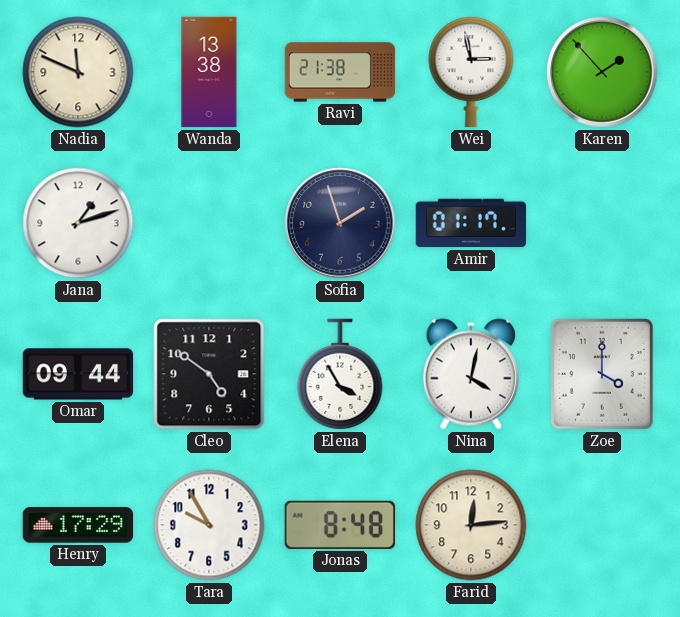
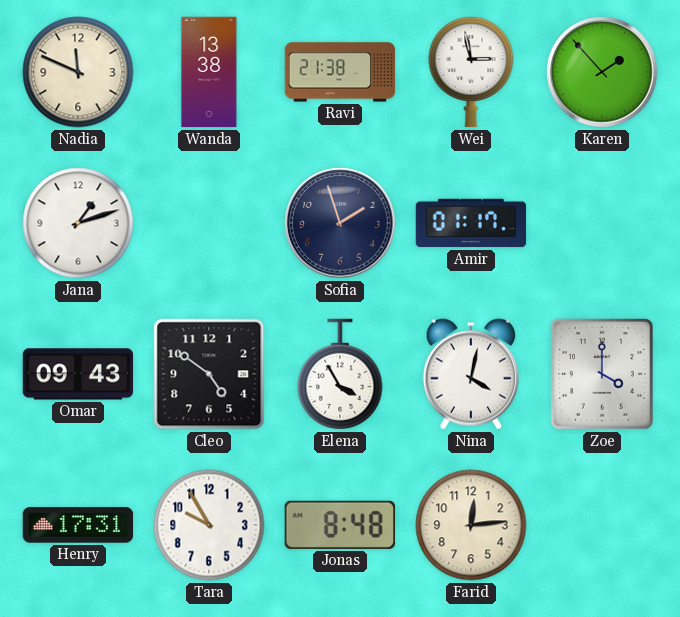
Omar: 09:44 -> 09:43 (78, 374)
Henry: 17:29 -> 17:31 (78, 525)
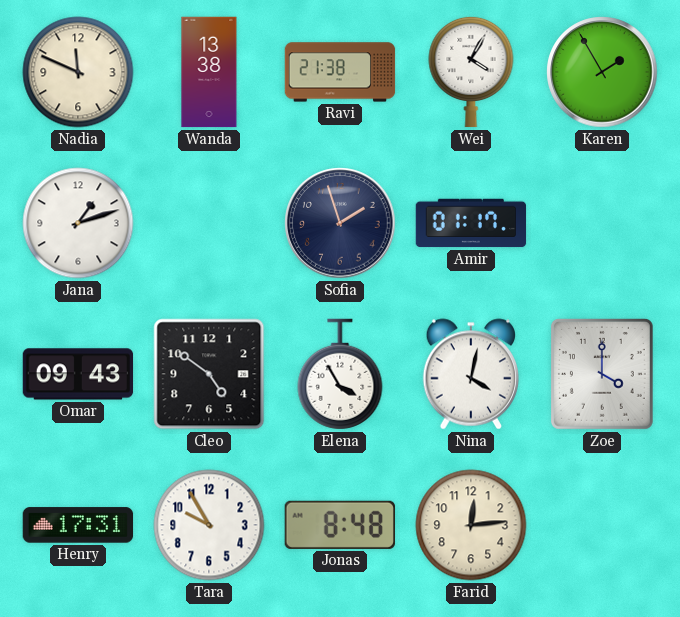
Wei: 2:58 -> 4:05 (471, 72)
Karen: 1:53 -> 1:55 (602, 72)
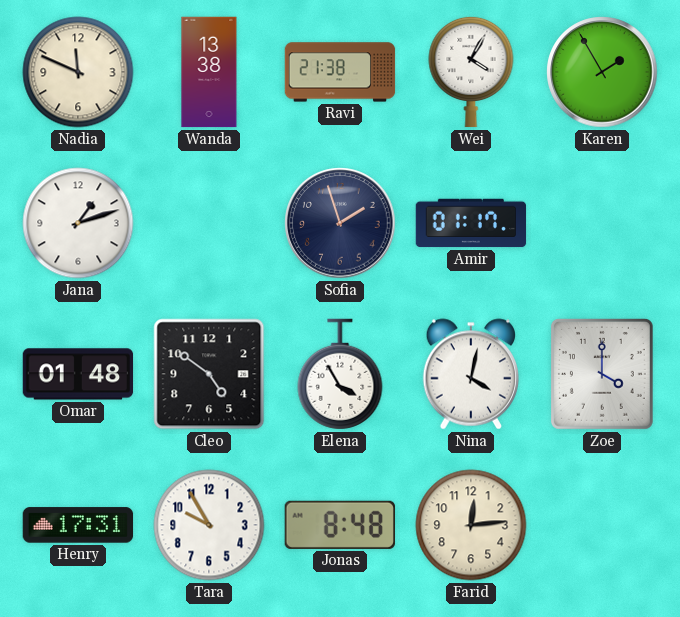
Omar: 09:43 -> 01:48 (78, 374)
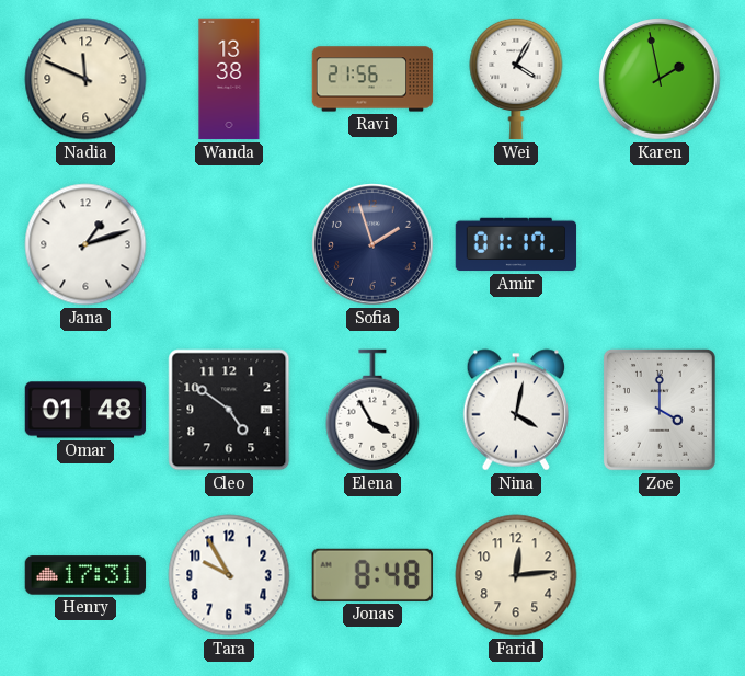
Ravi: 21:38 -> 21:56 (373, 79)
Karen: 1:55 -> 1:58 (660, 79)
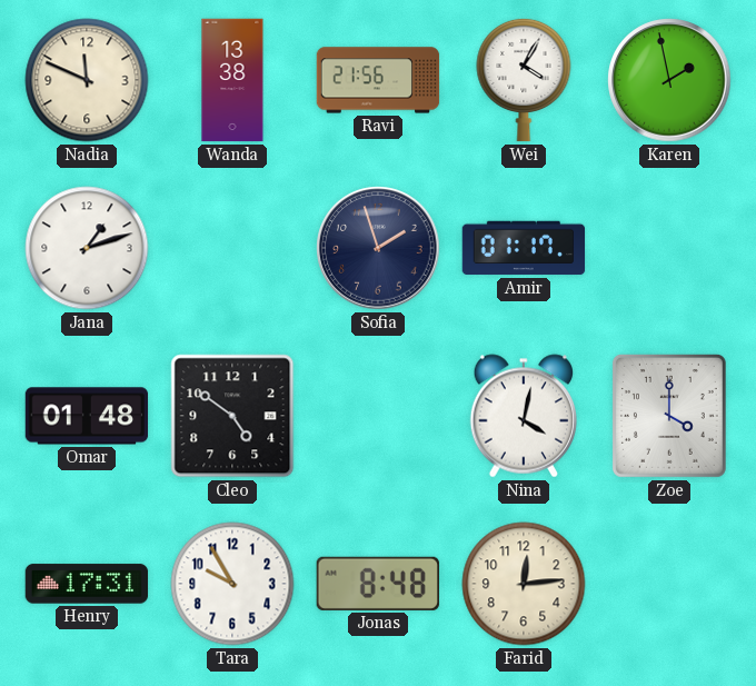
Elena: 3:55 -> none (373, 410)
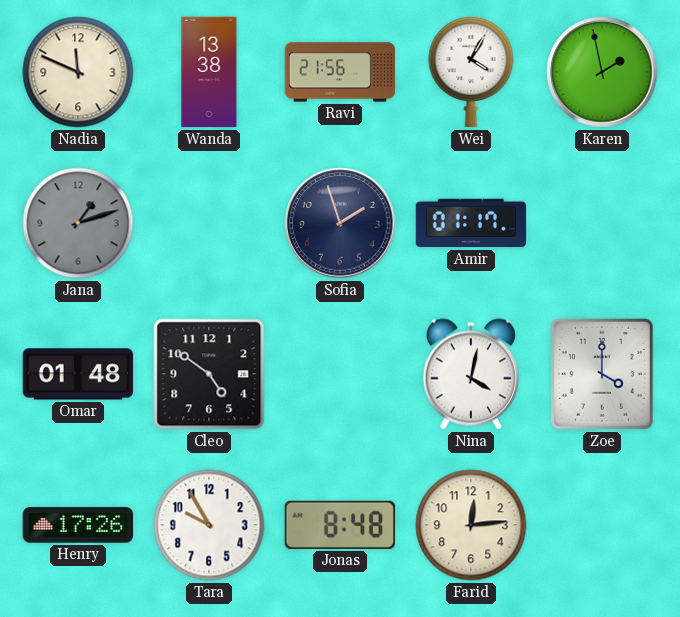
Jana dial: white -> grey (78, 223)
Henry: 17:31 -> 17:26 (78, 525)
